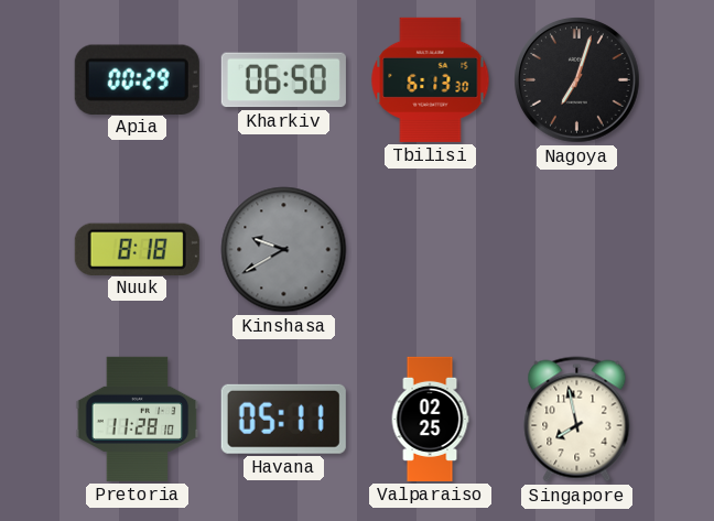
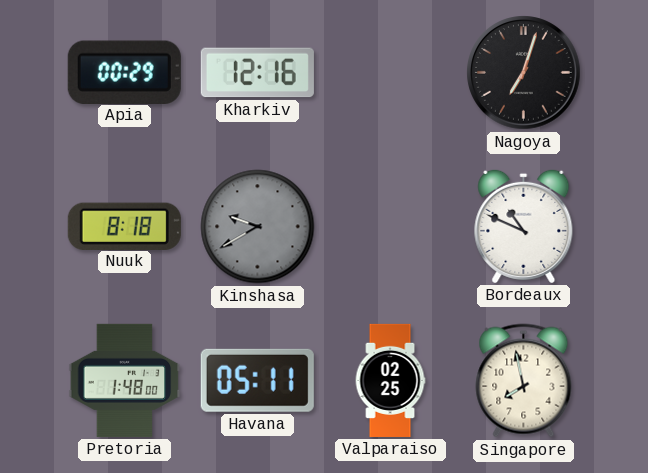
Kharkiv: 06:50 -> 12:16 (257, 73)
Tbilisi: 6:13 -> none (431, 79)
Bordeaux: none -> 10:49 (524, 226)
Pretoria: 11:28 -> 1:48 (125, 380)
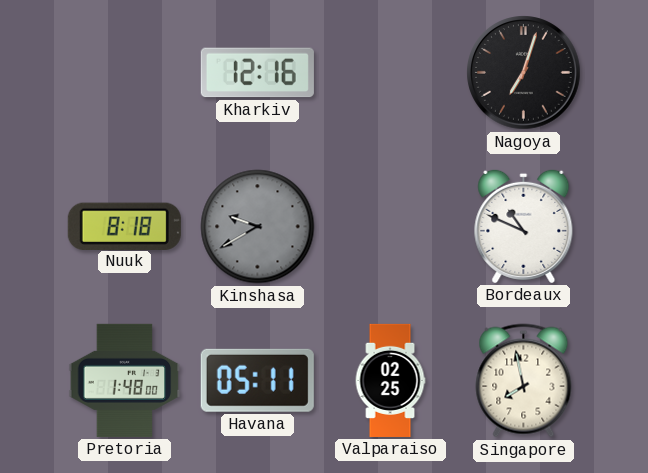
Apia: 00:29 -> none (124, 72)
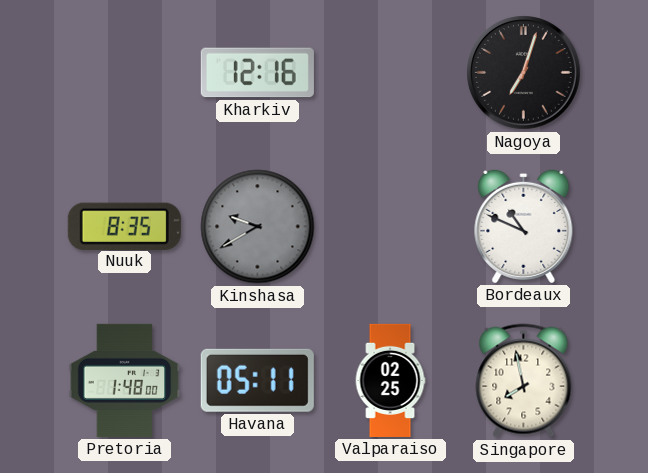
Nuuk: 8:18 -> 8:35 (124, 226)
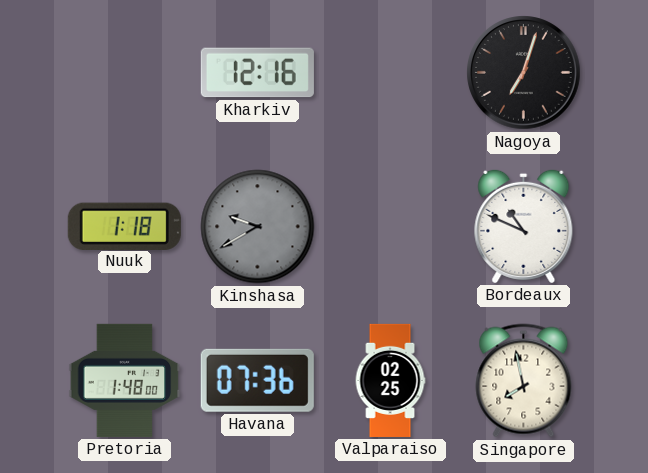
Nuuk: 8:35 -> 1:18 (124, 226)
Havana: 05:11 -> 07:36 (257, 380)
